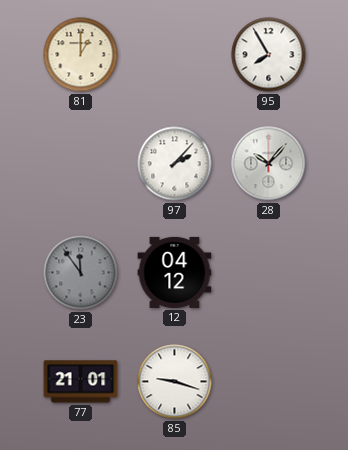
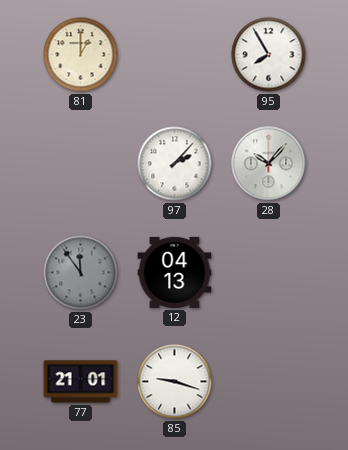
12: 04:12 -> 04:13 (175, 272)
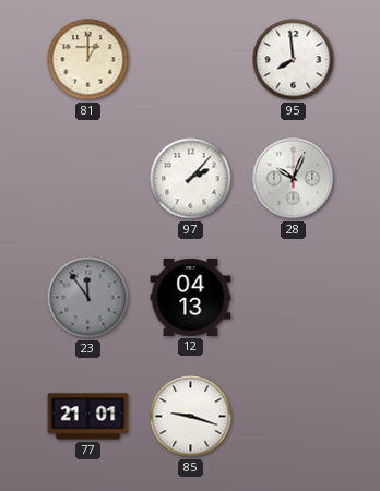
95: 7:55 -> 7:59 (294, 60)
28: 10:07 -> 10:04 (294, 179)
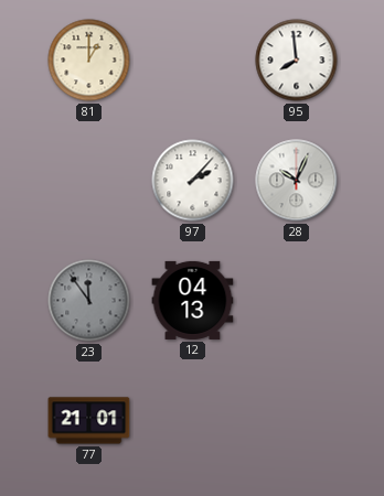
85: 9:18 -> none (191, 417)
